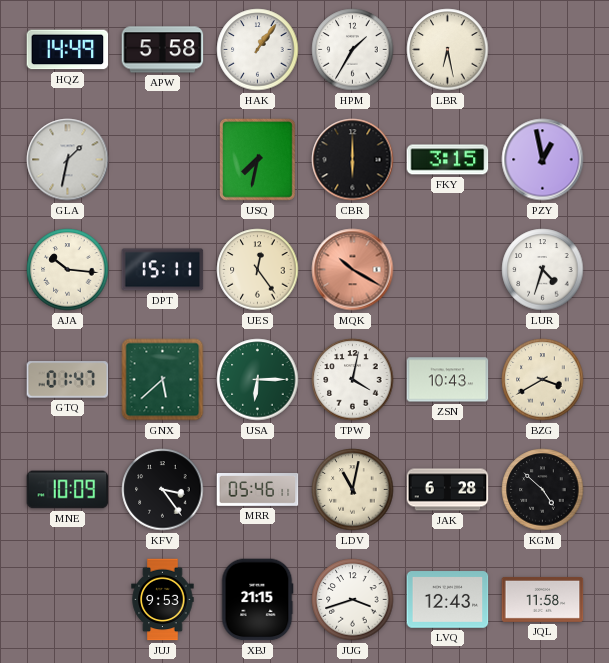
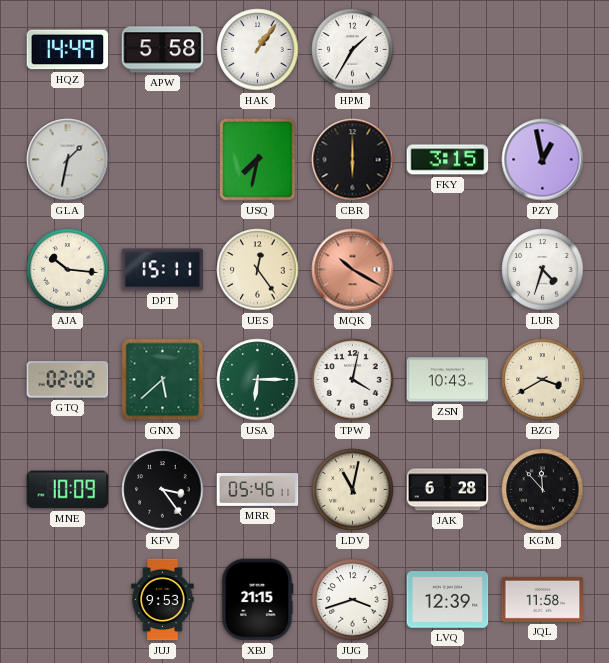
LBR: 6:28 -> none (448, 50)
GTQ: 01:47 -> 02:02 (68, 380)
KGM: 4:52 -> 11:53 (543, 490)
LVQ: 12:43 -> 12:39 (448, 600)
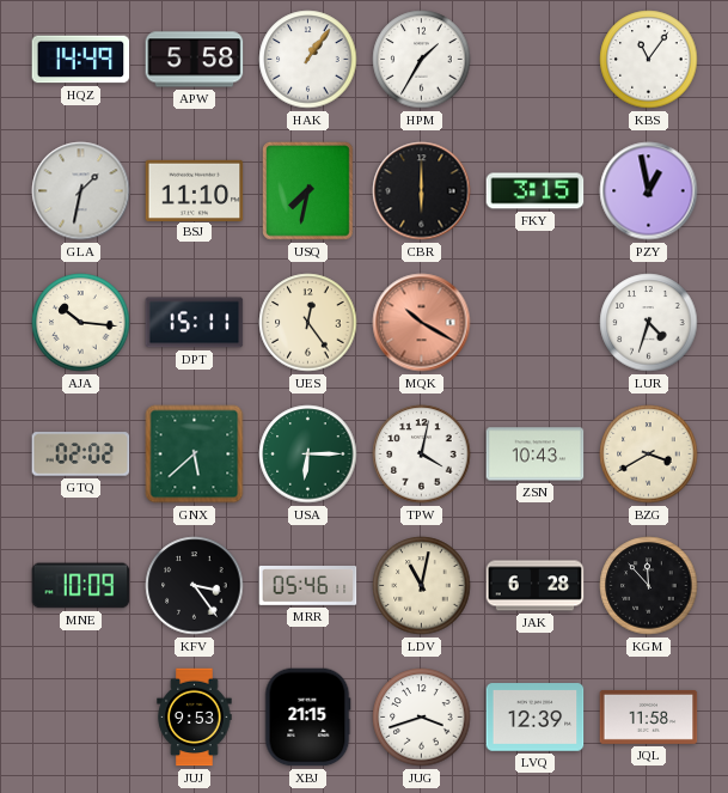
KBS: none -> 11:06 (649, 60)
BSJ: none -> 11:10 (195, 190)
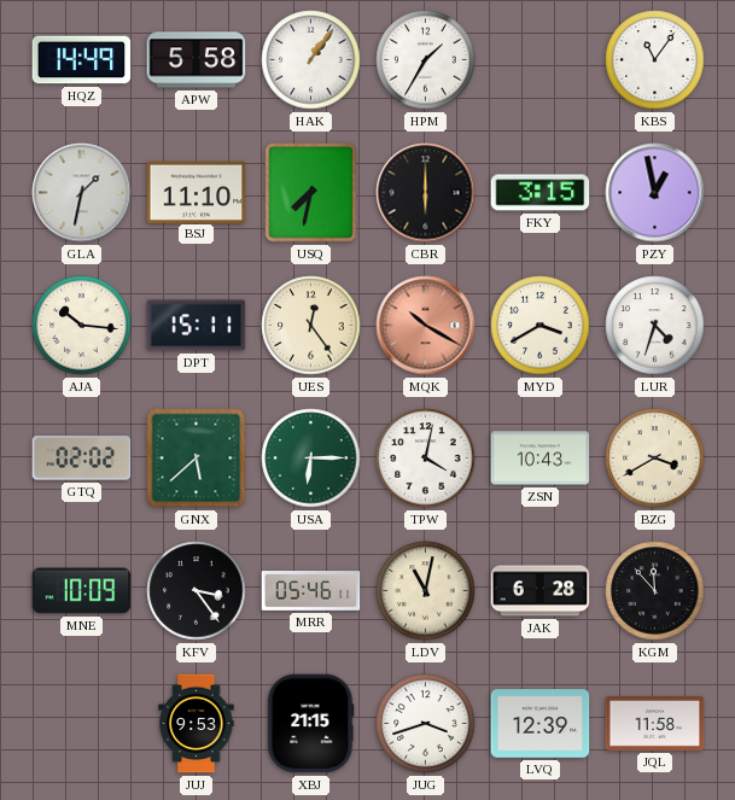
MYD: none -> 3:40 (541, 326)
